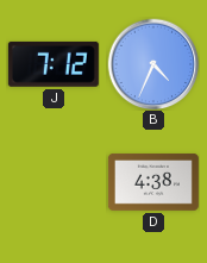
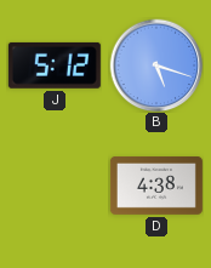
J: 7:12 -> 5:12 (55, 65)
B: 4:34 -> 5:18 (156, 65)
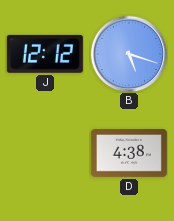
J: 5:12 -> 12:12 (45, 54)
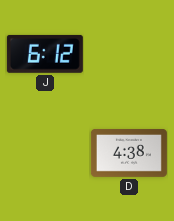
J: 12:12 -> 6:12 (45, 54)
B: 5:18 -> none (129, 54)
